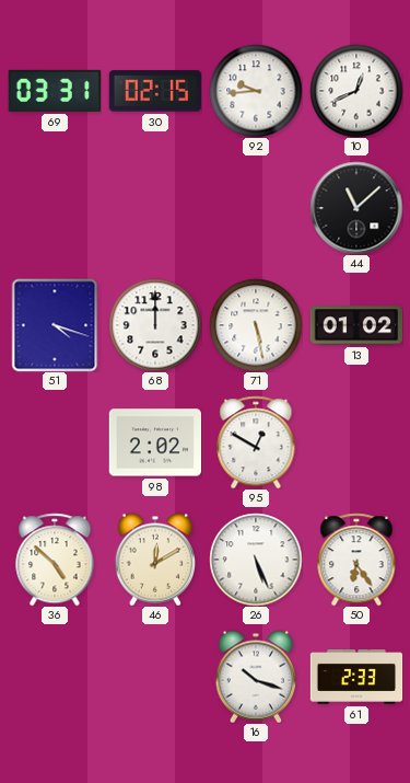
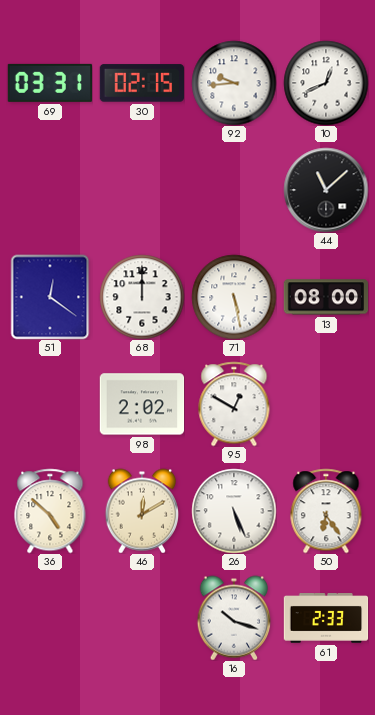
51: 4:18 -> 12:21 (50, 297)
13: 01:02 -> 08:00 (326, 297)
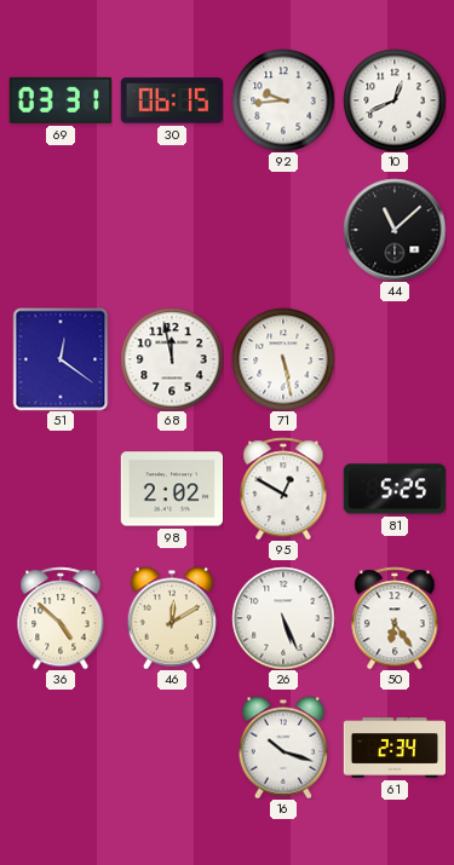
30: 02:15 -> 06:15 (171, 100)
68: 12:00 -> 11:58 (172, 359)
13: 08:00 -> none (326, 297)
81: none -> 5:25 (395, 489)
61: 2:33 -> 2:34 (395, 749)
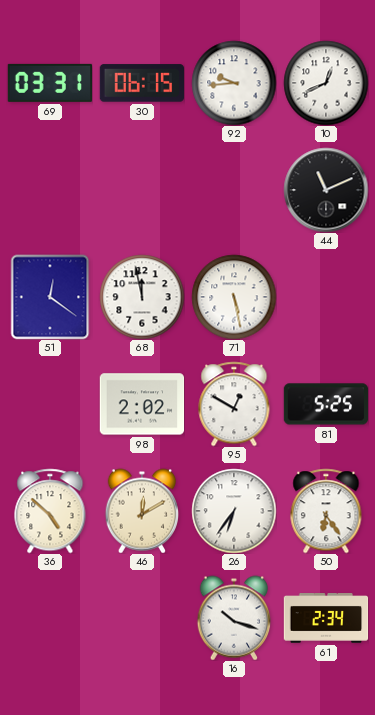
44: 11:08 -> 11:11 (326, 190)
26: 5:26 -> 6:36 (234, 511)
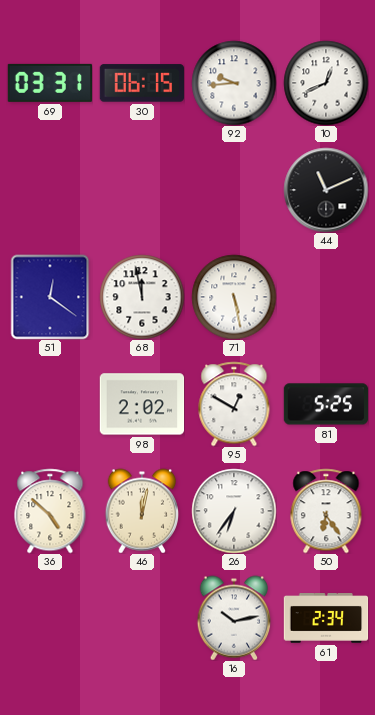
46: 12:10 -> 12:02 (141, 511)
16: 10:18 -> 10:13 (233, 618)
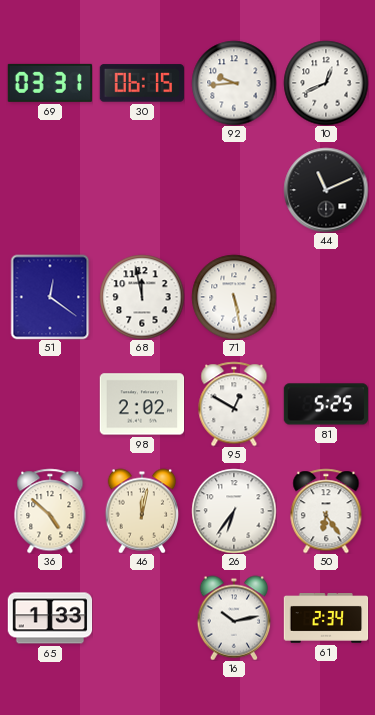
65: none -> 1:33 (50, 618)
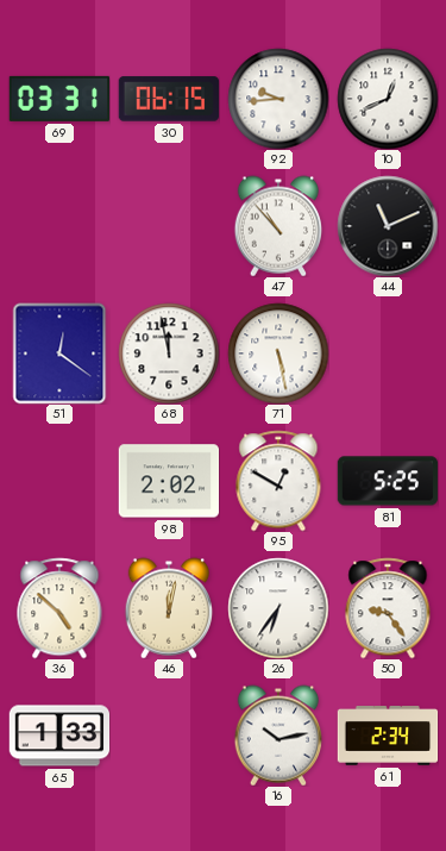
47: none -> 10:53 (277, 226)
50: 6:24 -> 9:24 (388, 608)
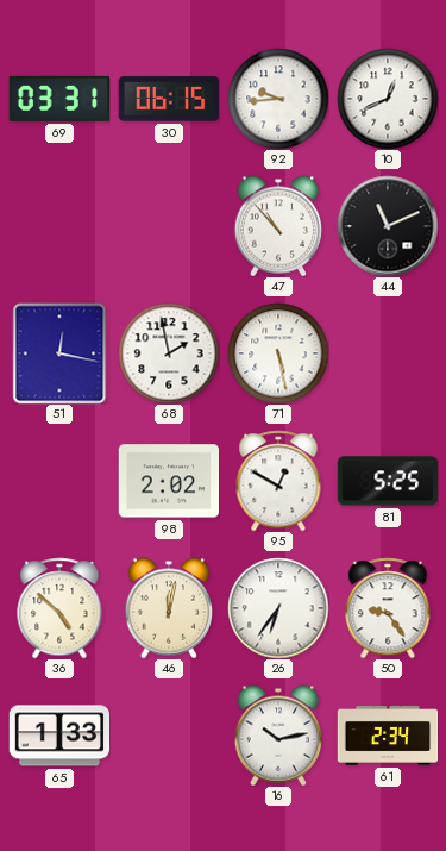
51: 12:21 -> 12:17 (59, 353)
68: 11:58 -> 1:58 (169, 353)
